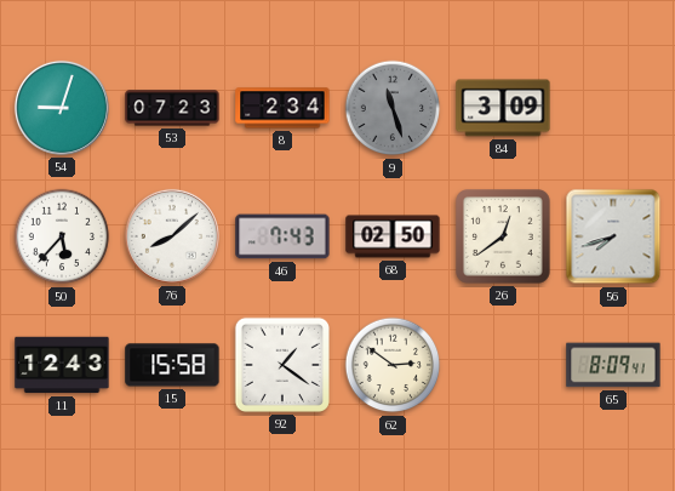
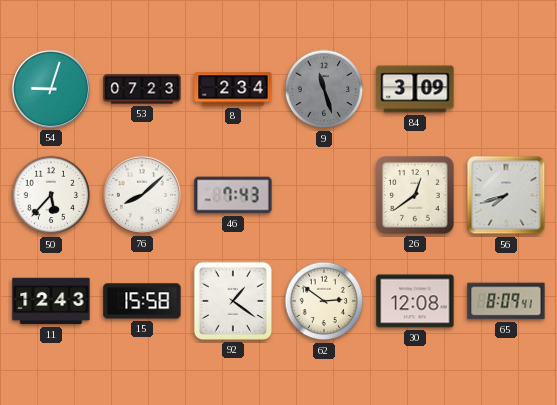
68: 02:50 -> none (393, 236)
30: none -> 12:08 (415, 301)
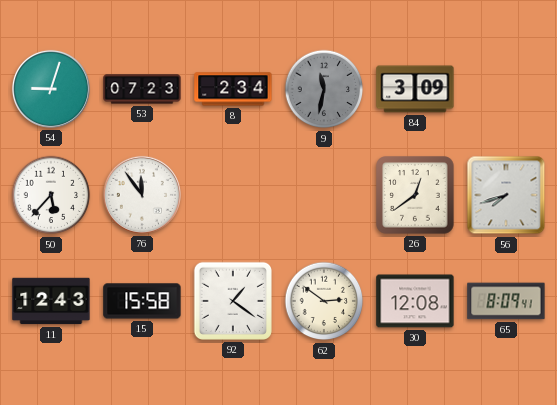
9: 11:27 -> 11:32 (324, 89)
76: 8:08 -> 11:54 (142, 195)
46: 7:43 -> none (233, 195)
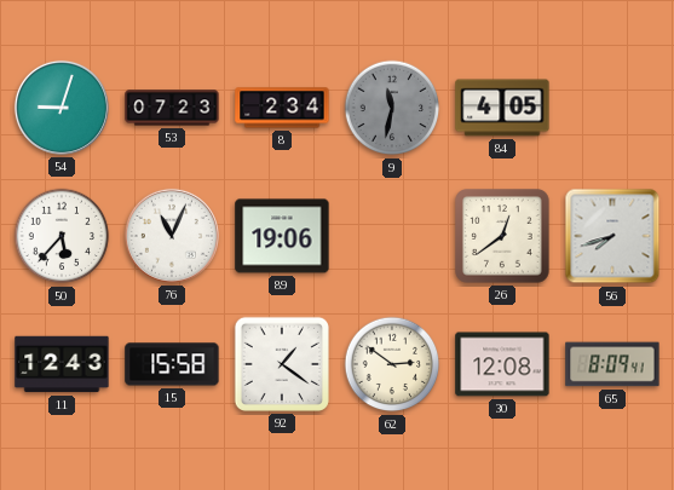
84: 3:09 -> 4:05 (502, 108)
76: 11:54 -> 11:04 (172, 236)
89: none -> 19:06 (282, 236)
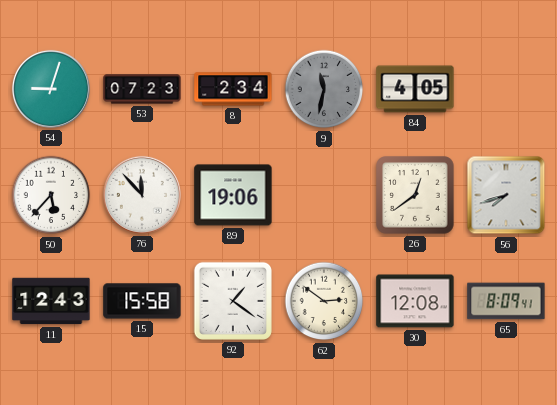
76: 11:04 -> 11:53 (142, 195)
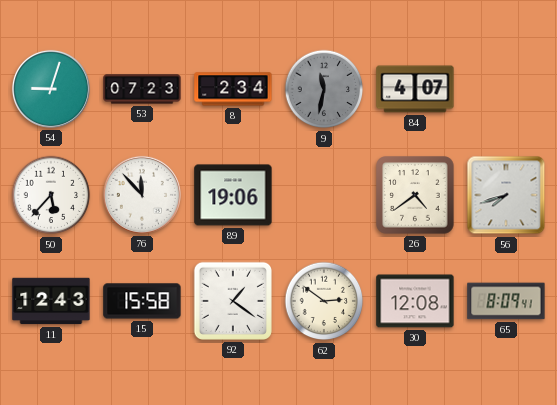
84: 4:05 -> 4:07 (415, 89)
26: 12:39 -> 4:39 (415, 195)
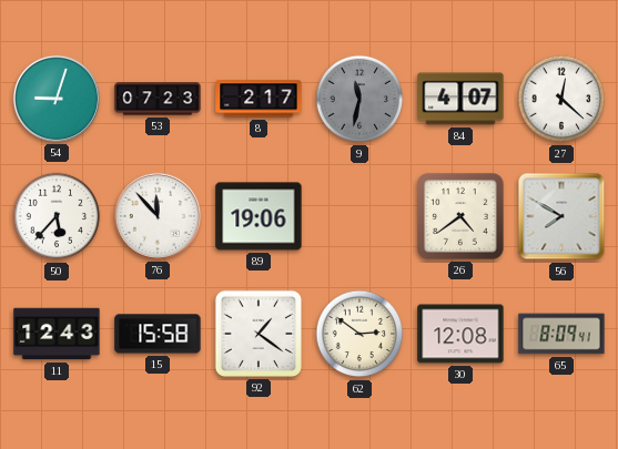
8: 2:34 -> 2:17 (259, 99)
27: none -> 12:22 (561, 99)
56: 7:42 -> 7:50 (561, 216)
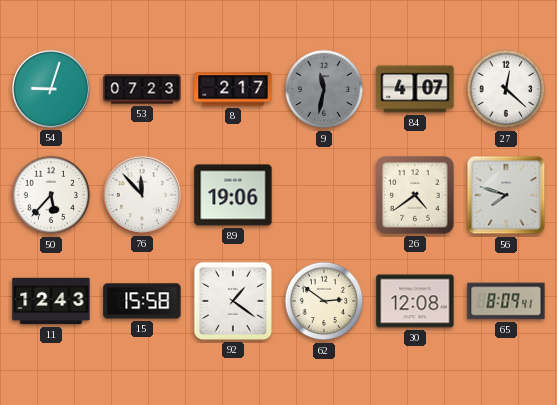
56: 7:50 -> 7:48 (506, 195)
